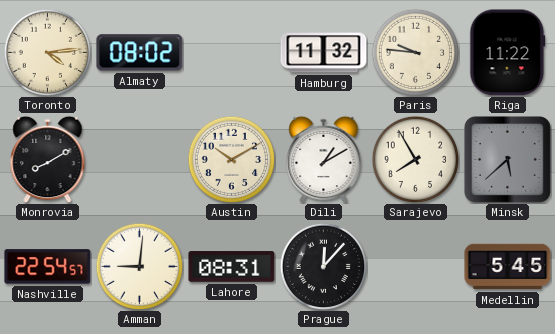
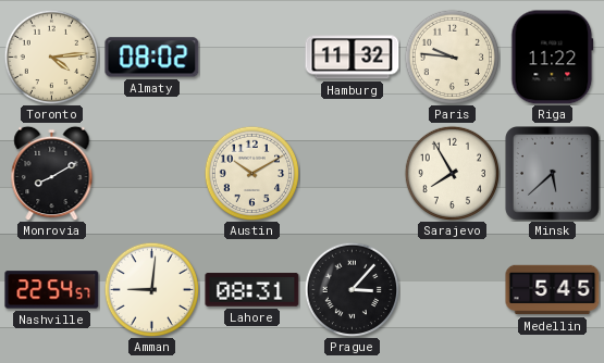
Dili: 1:10 -> none (324, 159)
Prague: 12:07 -> 3:07 (352, 289)
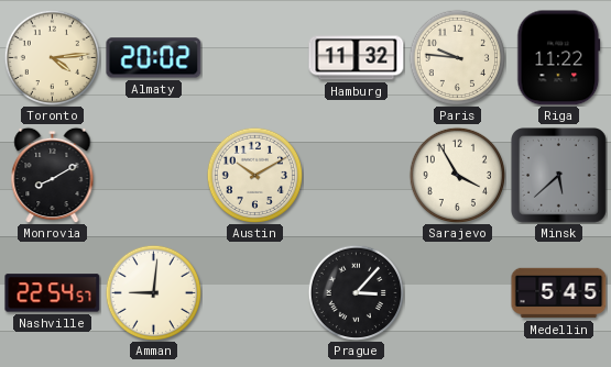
Almaty: 08:02 -> 20:02 (154, 58)
Sarajevo: 7:55 -> 3:55 (457, 175)
Lahore: 08:31 -> none (252, 290)
